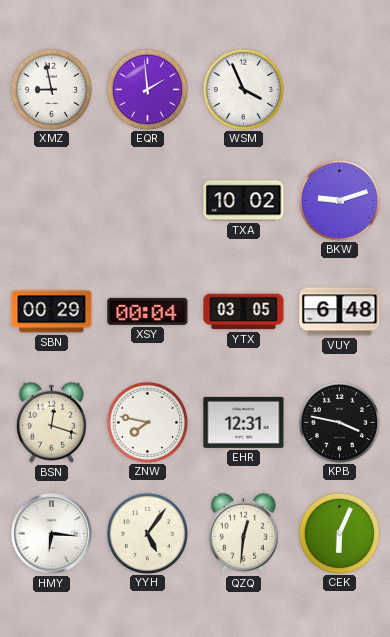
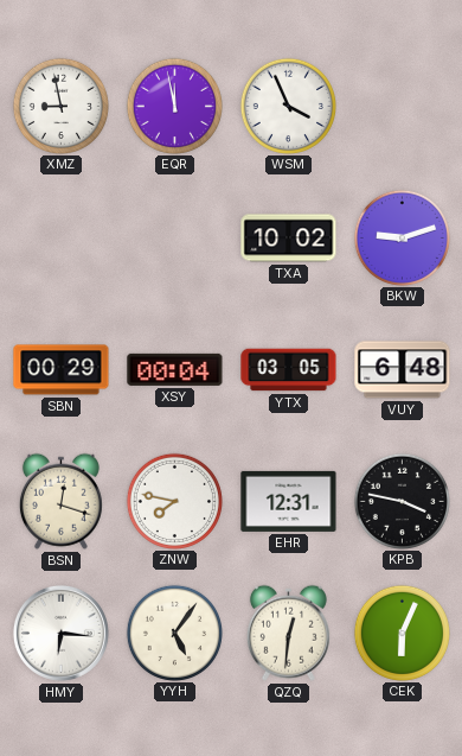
EQR: 1:59 -> 11:58 (174, 106)
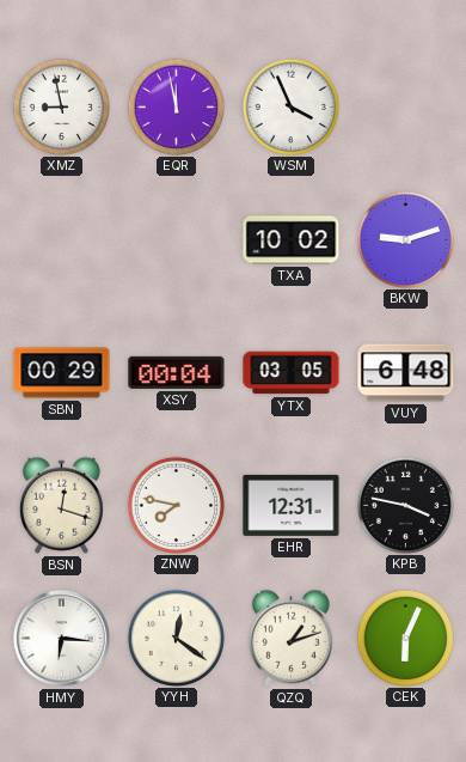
YYH: 5:06 -> 12:21 (176, 638)
QZQ: 12:31 -> 1:12 (290, 638)
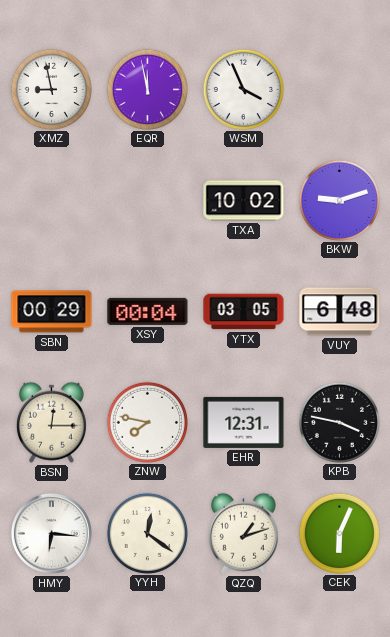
BSN: 12:18 -> 12:15 (51, 422)
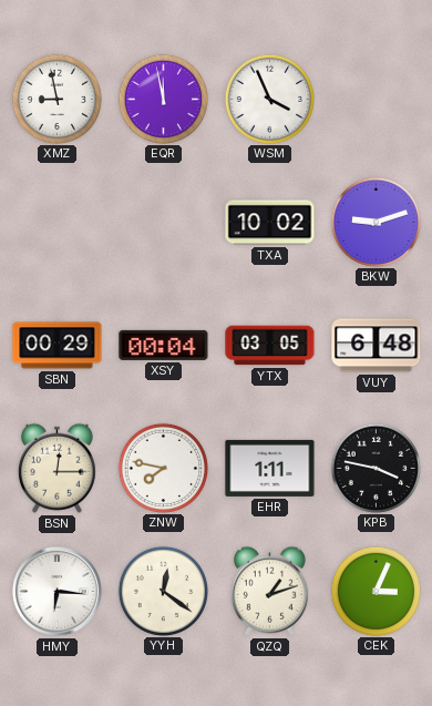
EHR: 12:31 -> 1:11 (270, 468)
CEK: 6:04 -> 3:04 (376, 591)
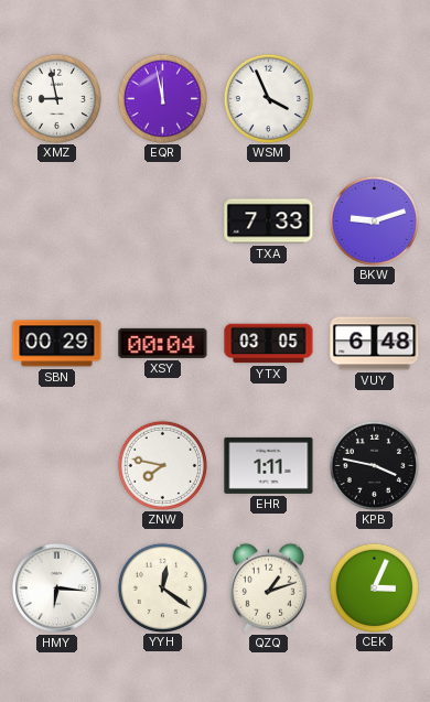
TXA: 10:02 -> 7:33 (269, 222)
BSN: 12:15 -> none (56, 468)
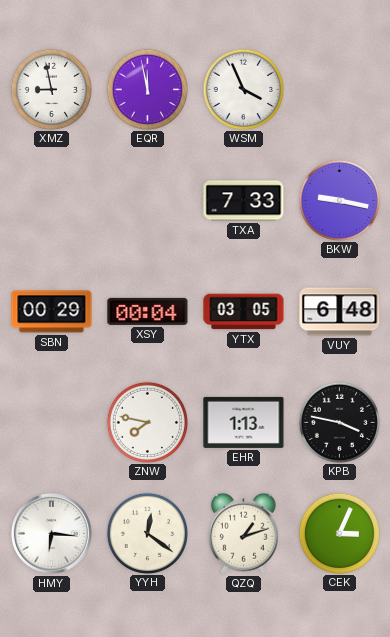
BKW: 9:12 -> 9:17 (339, 200)
EHR: 1:11 -> 1:13 (244, 422)
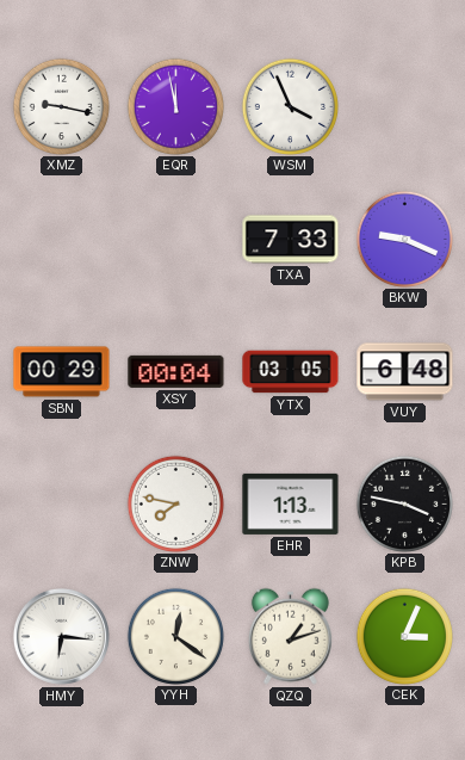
XMZ: 8:58 -> 9:17 (61, 106)
BKW: 9:17 -> 9:19 (404, 239)
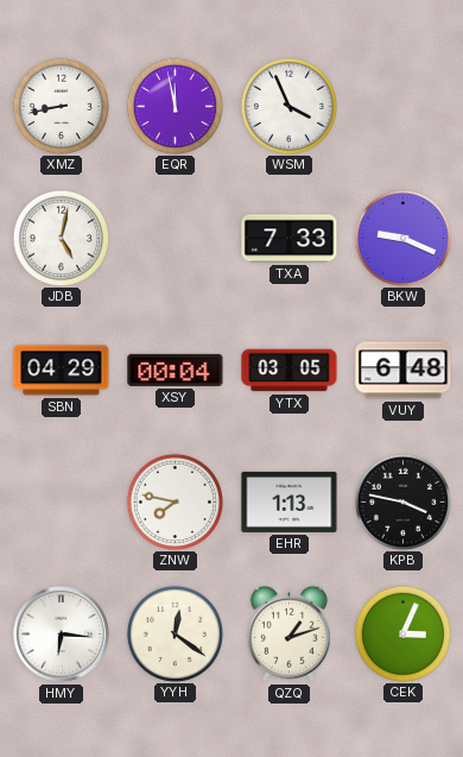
XMZ: 9:17 -> 8:43 (61, 106)
JDB: none -> 5:02 (61, 238)
SBN: 00:29 -> 04:29 (62, 371)
